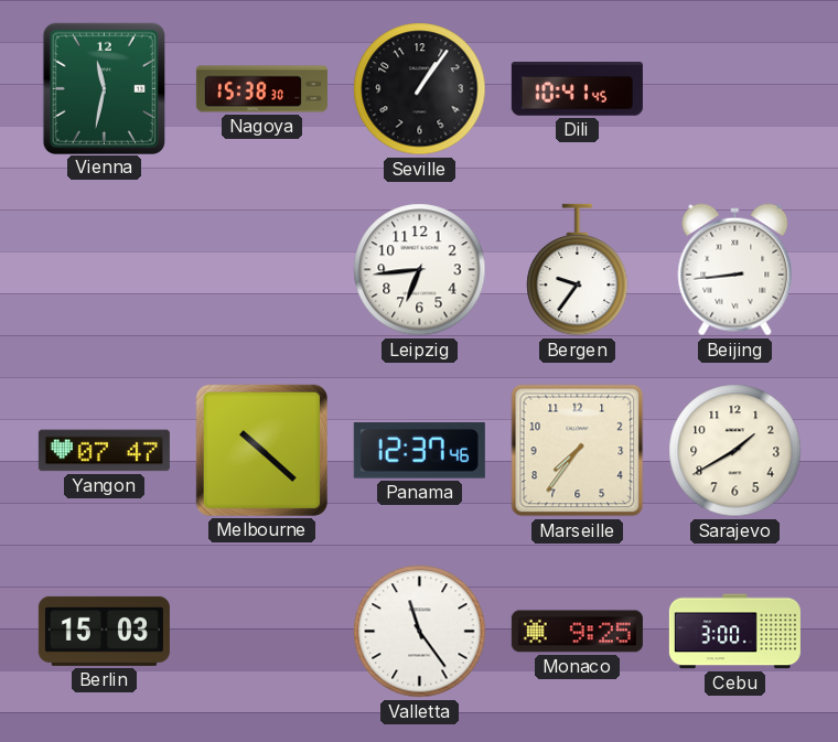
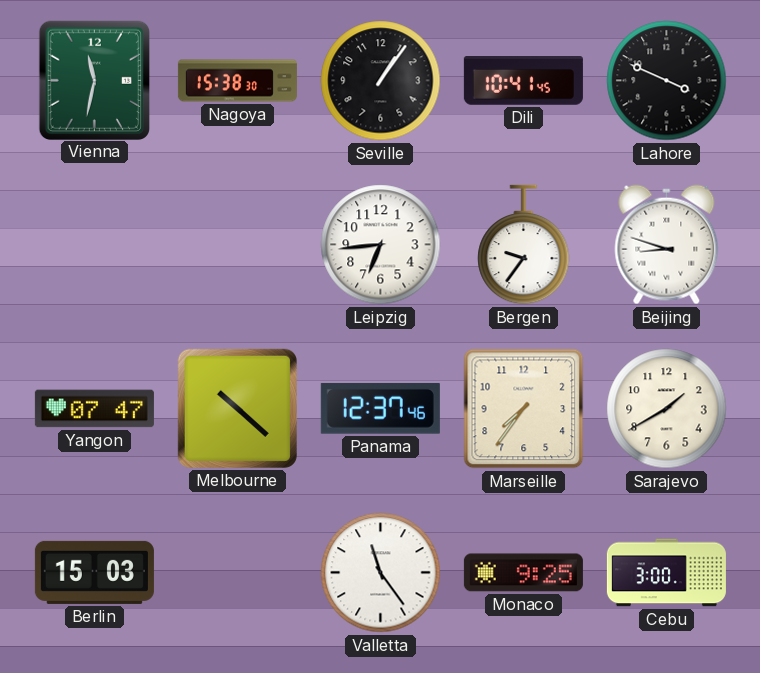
Lahore: none -> 3:49 (667, 81)
Beijing: 8:44 -> 8:48 (667, 245)
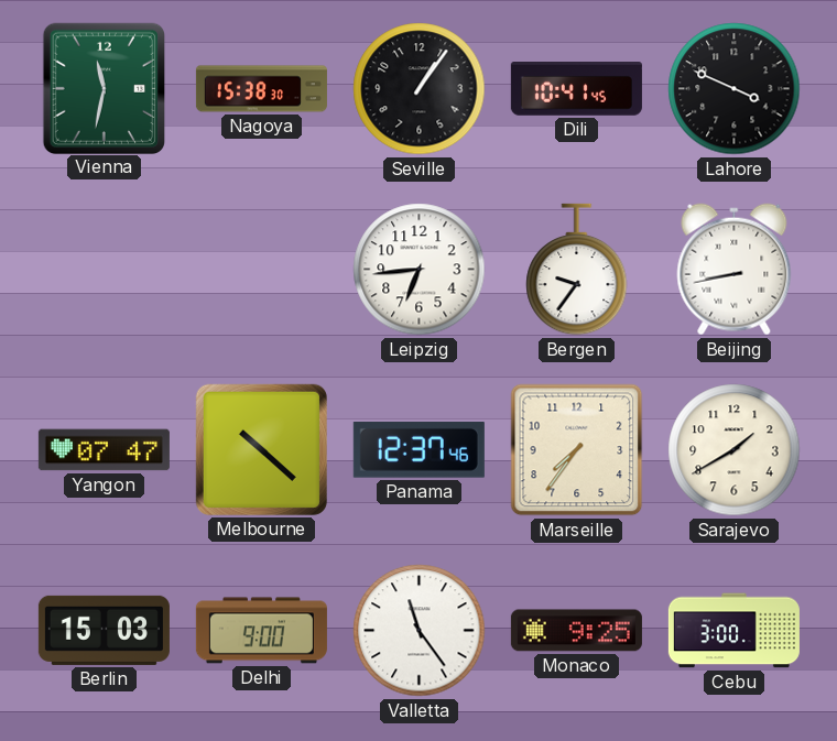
Beijing: 8:48 -> 8:43 (735, 270)
Delhi: none -> 9:00 (261, 631)
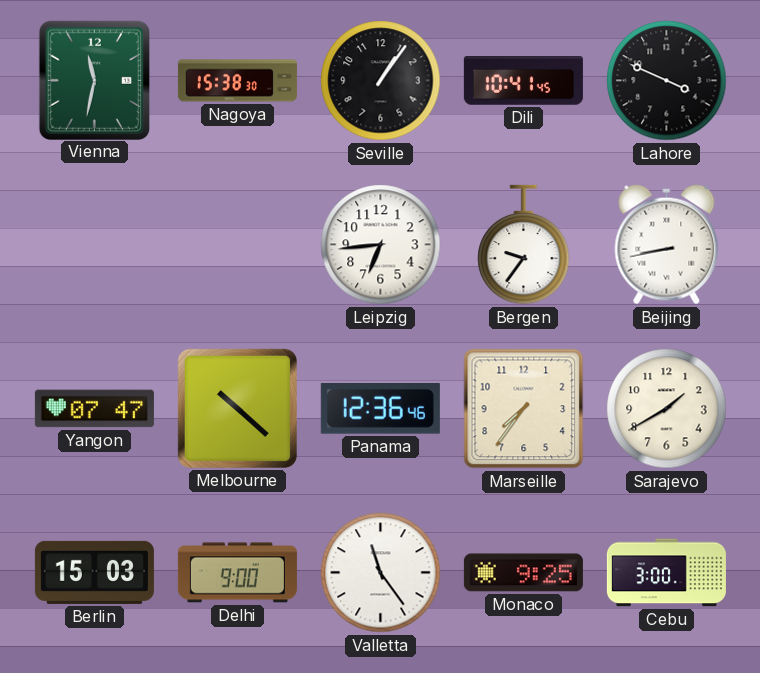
Panama: 12:37 -> 12:36 (380, 408)
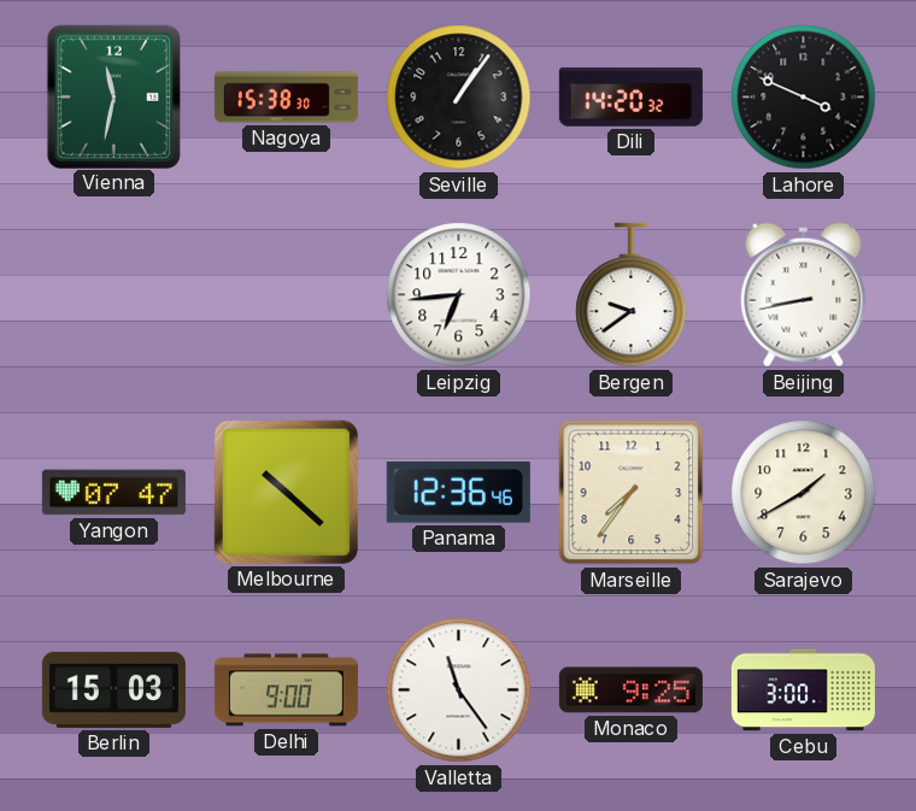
Dili: 10:41 -> 14:20 (630, 98)
Bergen: 9:36 -> 9:39 (632, 295)
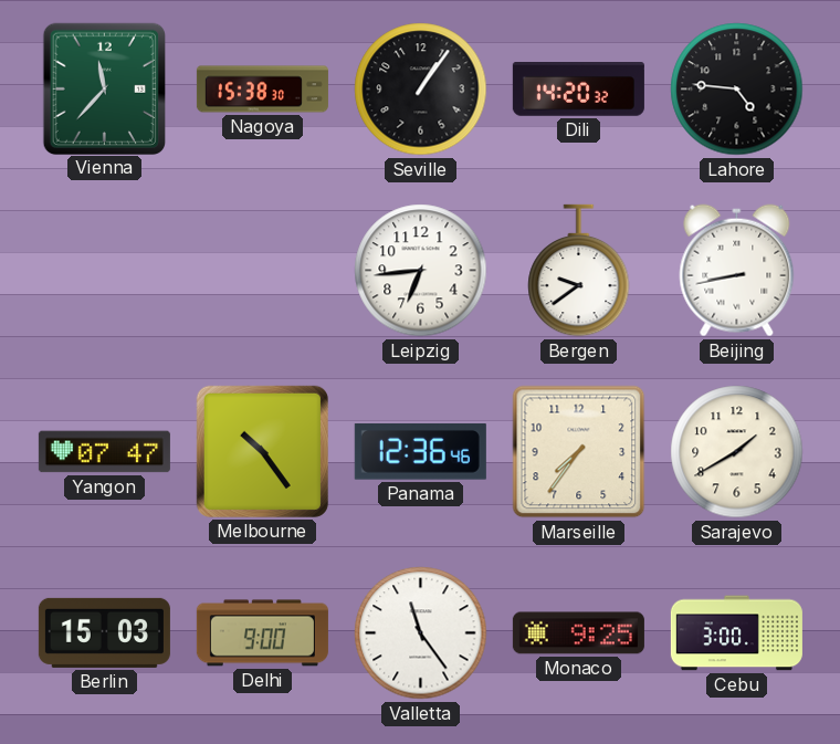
Vienna: 11:32 -> 11:37 (104, 88)
Lahore: 3:49 -> 4:46 (737, 90)
Melbourne: 10:22 -> 10:24 (262, 451)
